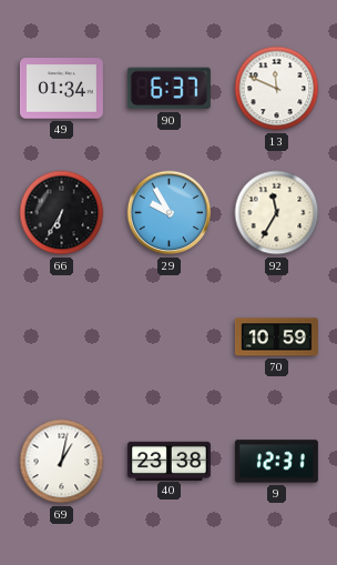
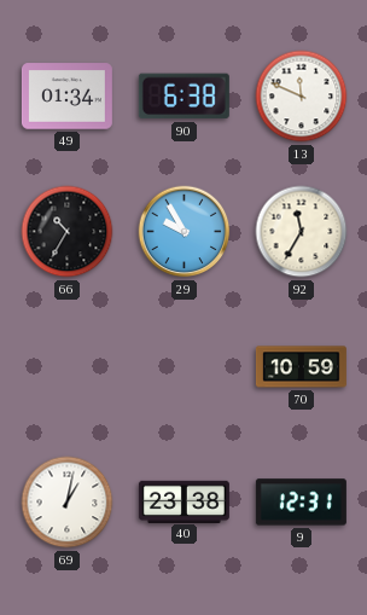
90: 6:37 -> 6:38 (183, 97)
66: 6:35 -> 10:35 (68, 232)
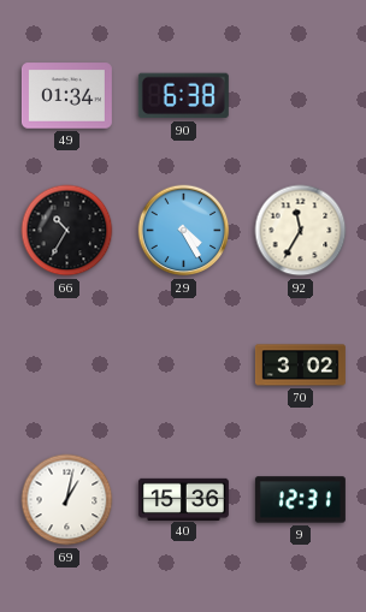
13: 11:49 -> none (302, 97)
29: 9:55 -> 4:25 (184, 231)
70: 10:59 -> 3:02 (300, 366)
40: 23:38 -> 15:36 (183, 499)
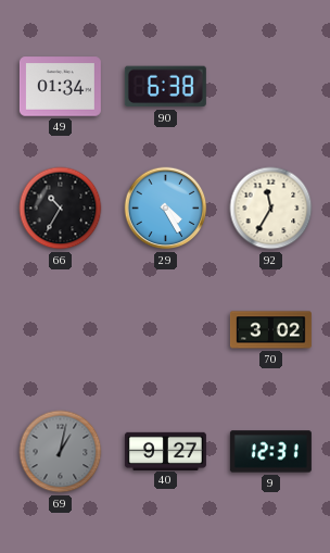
69 dial: white -> grey (61, 452)
40: 15:36 -> 9:27 (165, 451)
